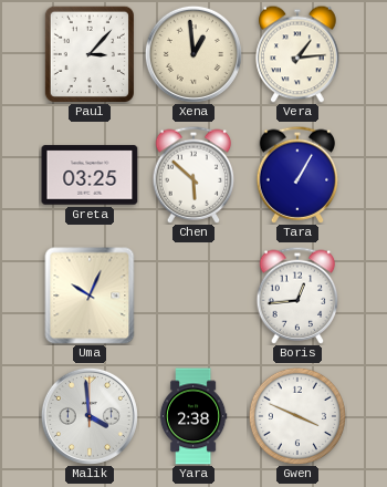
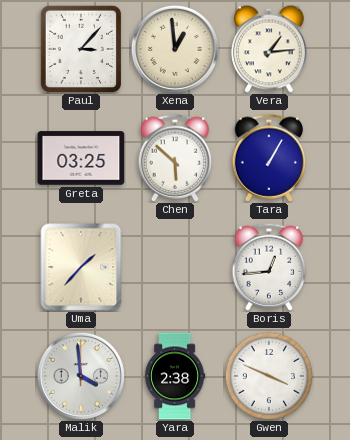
Uma: 10:04 -> 1:37 (81, 267)
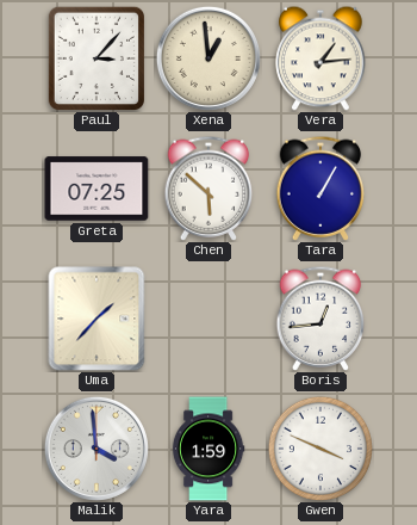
Greta: 03:25 -> 07:25 (97, 189)
Yara: 2:38 -> 1:59 (208, 449)
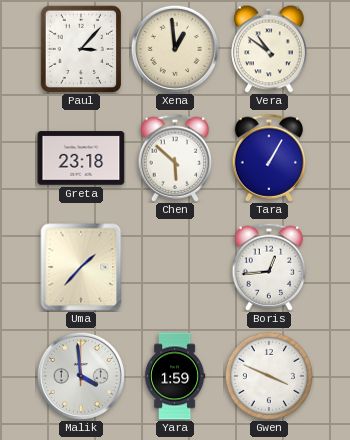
Vera: 1:14 -> 10:51 (269, 49)
Greta: 07:25 -> 23:18 (81, 158)
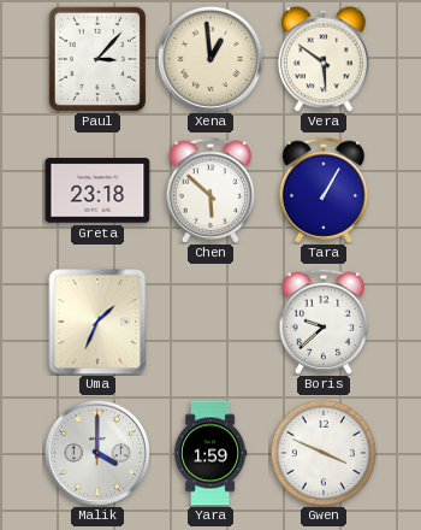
Vera: 10:51 -> 5:51 (324, 59)
Uma: 1:37 -> 1:34 (97, 322)
Boris: 12:44 -> 9:38 (324, 322)
Malik: 3:59 -> 4:00 (97, 453)
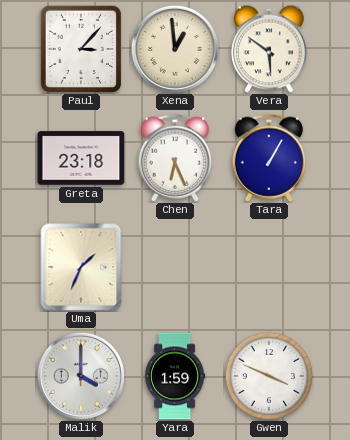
Chen: 5:52 -> 6:26 (175, 158)
Boris: 9:38 -> none (324, 322)
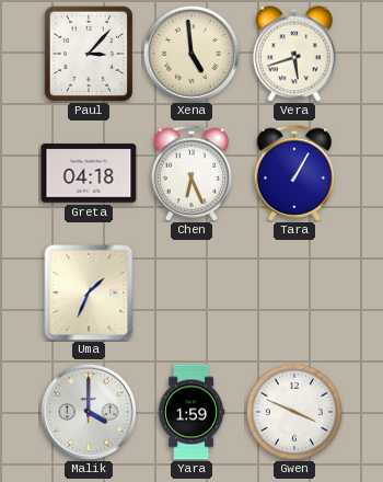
Xena: 12:59 -> 4:59 (191, 54)
Vera: 5:51 -> 5:42 (294, 54)
Greta: 23:18 -> 04:18 (89, 173)
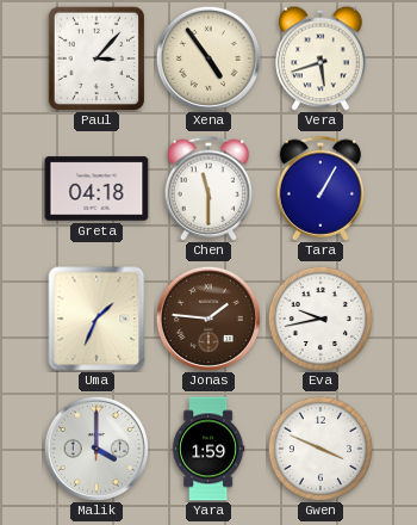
Xena: 4:59 -> 4:54 (208, 58)
Chen: 6:26 -> 11:30 (208, 189)
Jonas: none -> 1:46 (208, 319)
Eva: none -> 9:43 (320, 319)
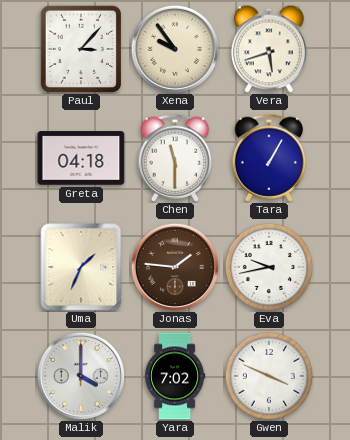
Xena: 4:54 -> 9:54 (175, 49)
Yara: 1:59 -> 7:02 (175, 376)
